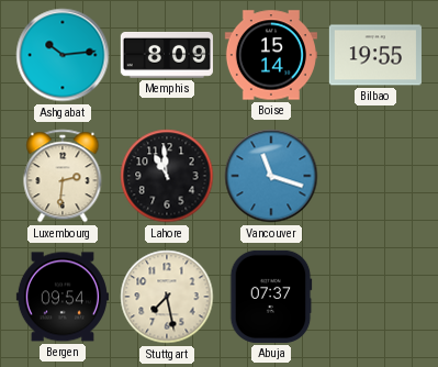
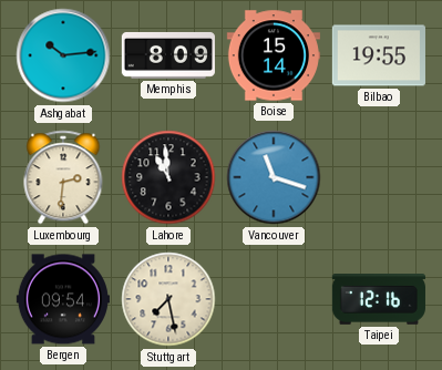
Abuja: 07:37 -> none (271, 297)
Taipei: none -> 12:16 (379, 300)
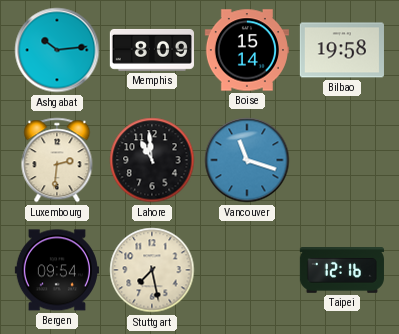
Bilbao: 19:55 -> 19:58 (342, 50)
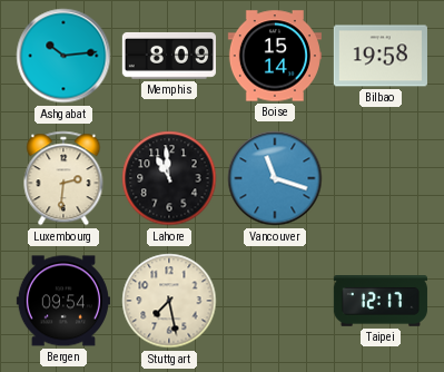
Taipei: 12:16 -> 12:17 (381, 302)
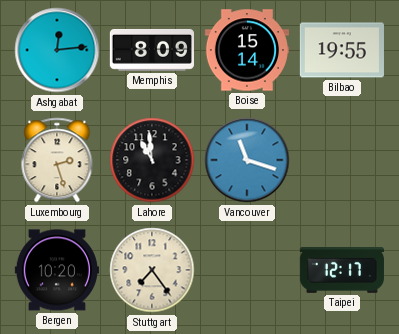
Ashgabat: 10:14 -> 12:14 (57, 50)
Bilbao: 19:58 -> 19:55 (342, 50)
Luxembourg: 2:31 -> 2:27 (57, 160)
Bergen: 09:54 -> 10:20 (57, 270)
Stuttgart: 7:28 -> 7:24 (152, 270)
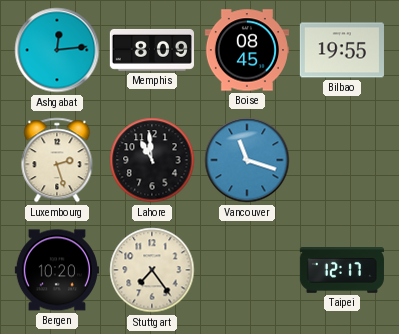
Boise: 15:14 -> 08:45 (247, 50)
